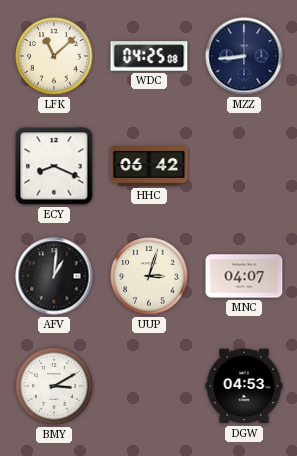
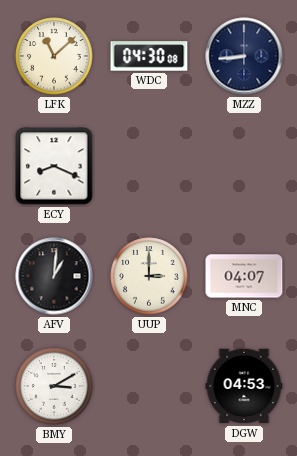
WDC: 04:25 -> 04:30 (149, 56)
HHC: 06:42 -> none (149, 167)
UUP: 3:03 -> 3:00 (149, 276)
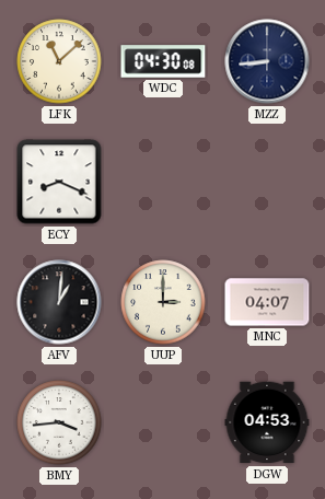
BMY: 3:10 -> 3:44 (59, 422)
